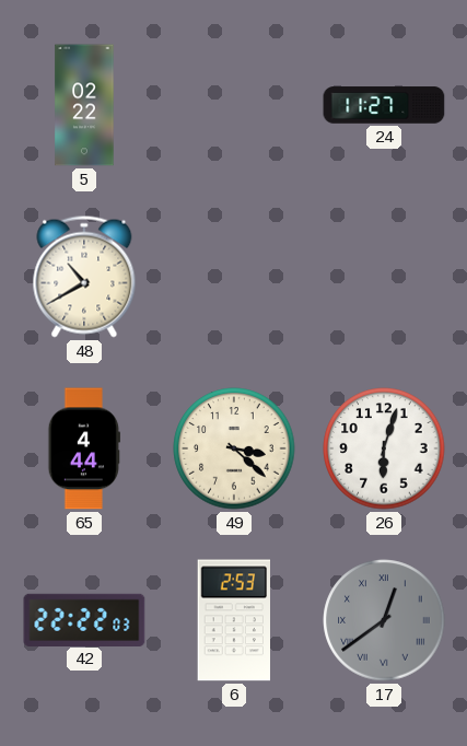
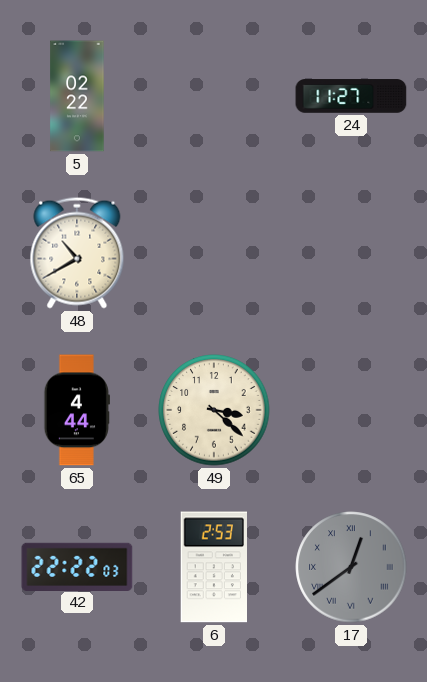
26: 6:03 -> none (384, 448)
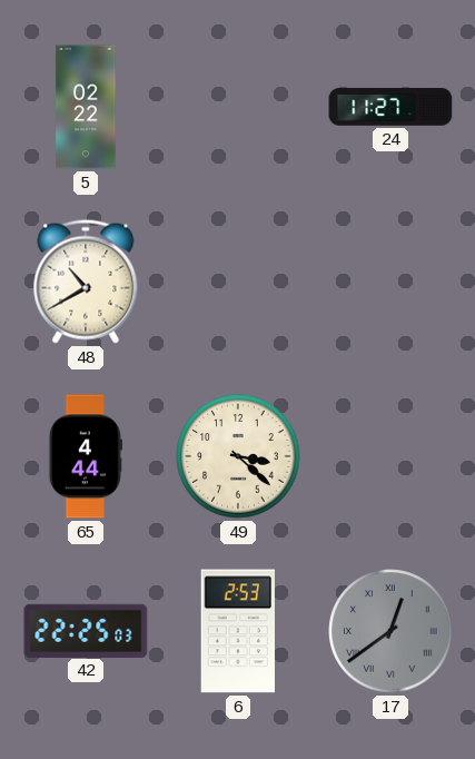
42: 22:22 -> 22:25 (86, 630)
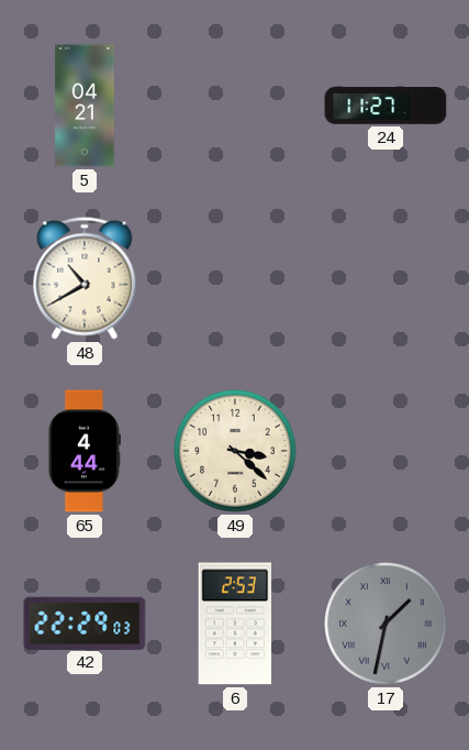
5: 02:22 -> 04:21 (85, 106)
42: 22:25 -> 22:29 (85, 622)
17: 12:39 -> 1:32 (386, 624)
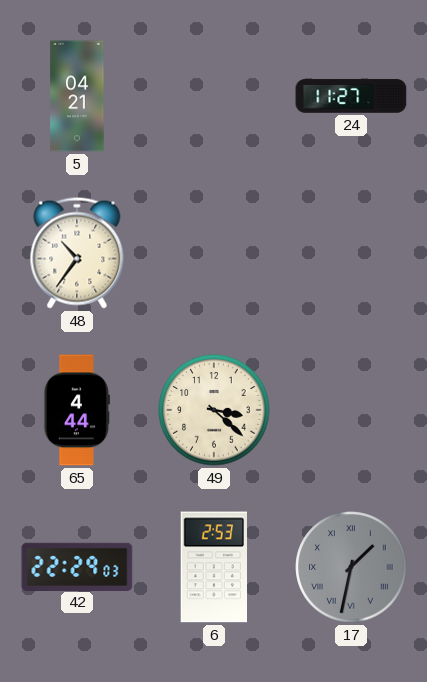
48: 10:40 -> 10:36 (77, 253)
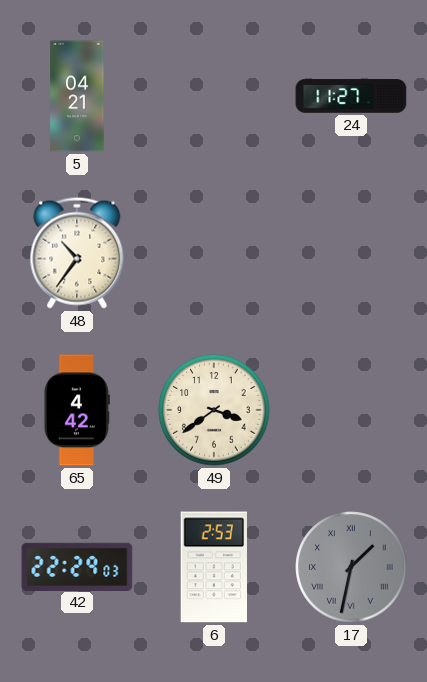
65: 4:44 -> 4:42 (77, 410)
49: 3:22 -> 3:39 (214, 410)
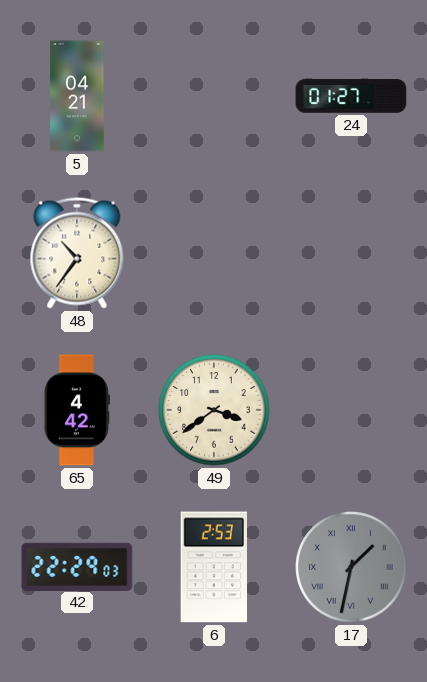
24: 11:27 -> 01:27 (351, 96)
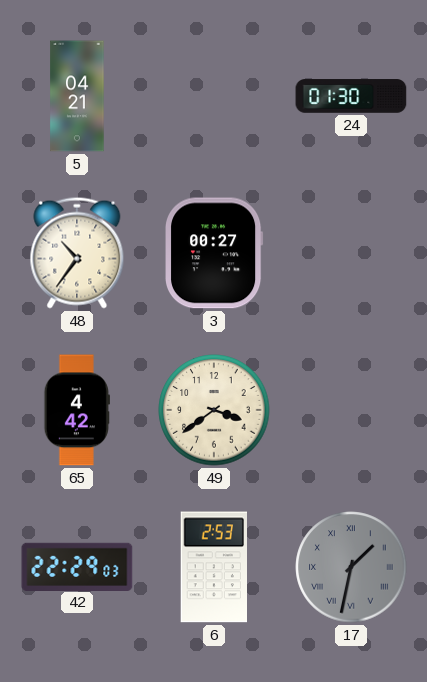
24: 01:27 -> 01:30 (351, 96)
3: none -> 00:27 (215, 253)
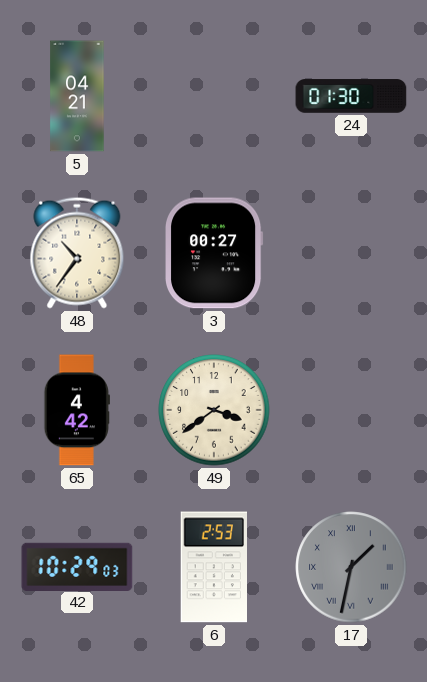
42: 22:29 -> 10:29 (77, 566)
